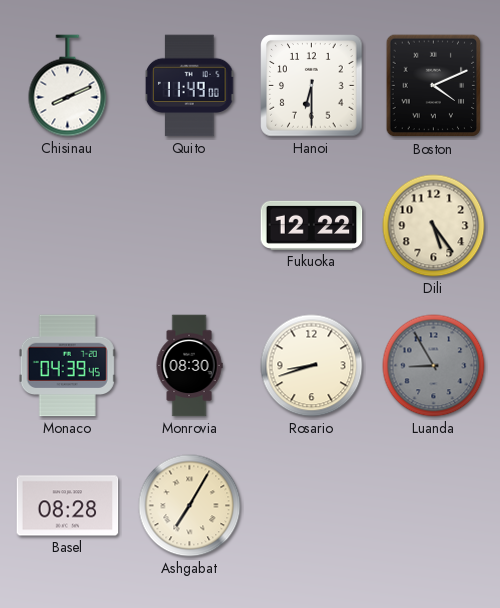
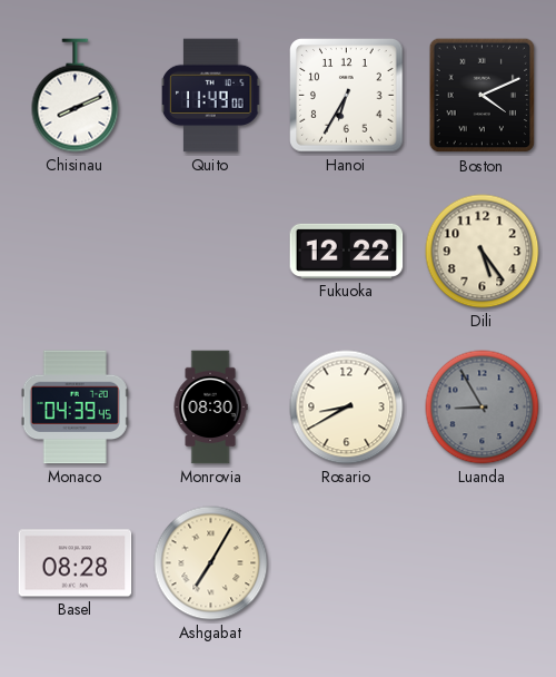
Hanoi: 6:30 -> 6:35 (347, 96)
Rosario: 8:42 -> 8:40 (347, 408)
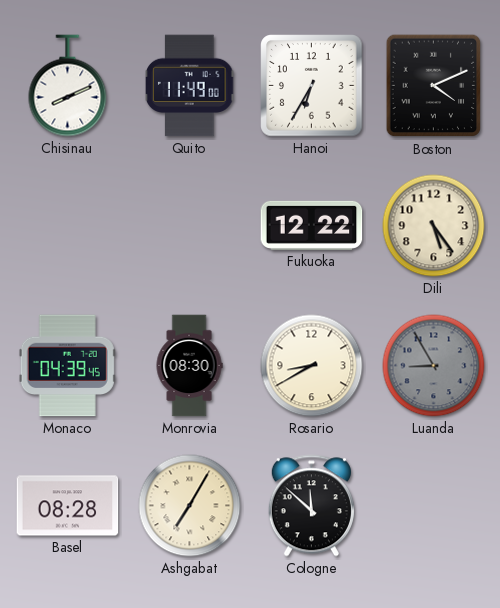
Cologne: none -> 11:52 (311, 506)
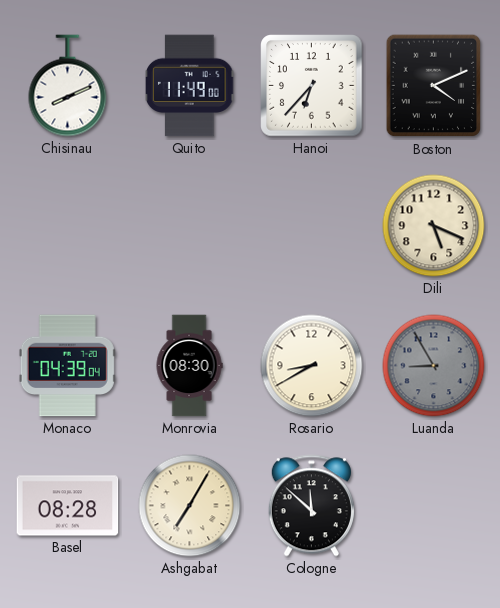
Hanoi: 6:35 -> 6:37 (312, 86)
Fukuoka: 12:22 -> none (312, 225)
Dili: 5:24 -> 5:19 (434, 226)
Monaco: 04:39:45 -> 04:39:04 (67, 366)
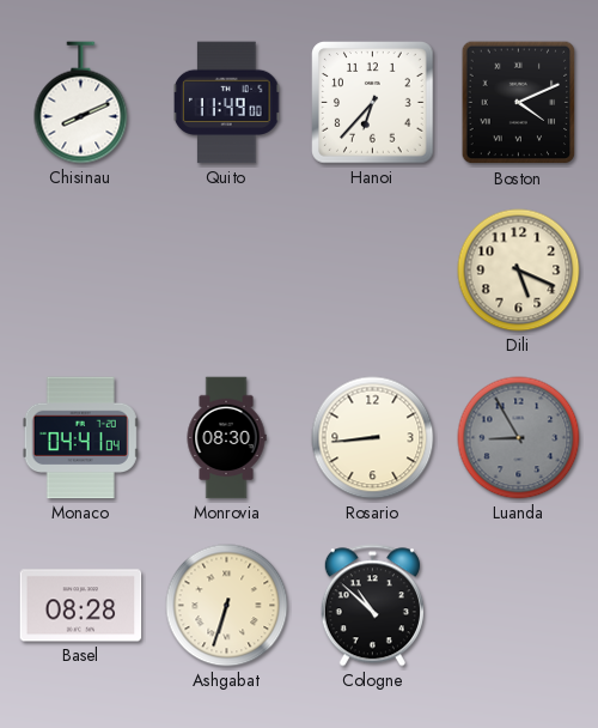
Monaco: 04:39 -> 04:41 (80, 438)
Rosario: 8:40 -> 8:44 (373, 438)
Ashgabat: 7:05 -> 6:33 (227, 606)
Cologne: 11:52 -> 10:52 (372, 606)
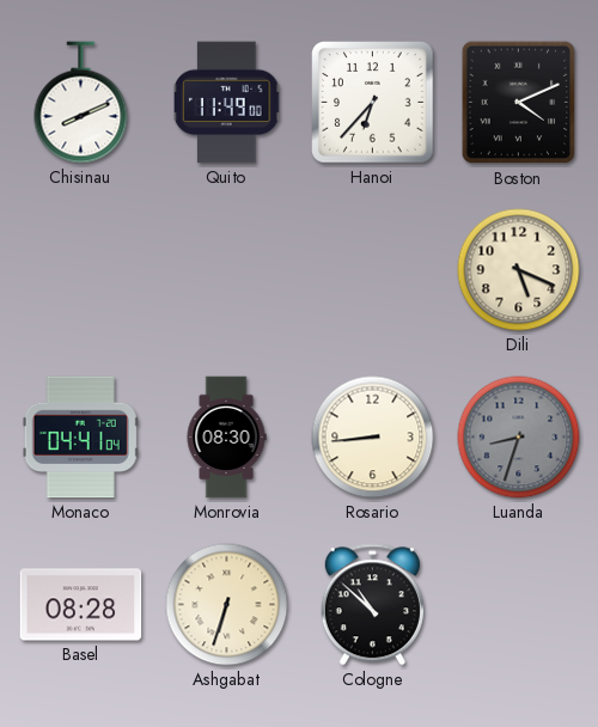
Luanda: 8:55 -> 8:33 (519, 438)
